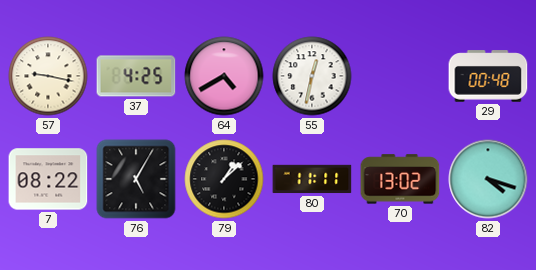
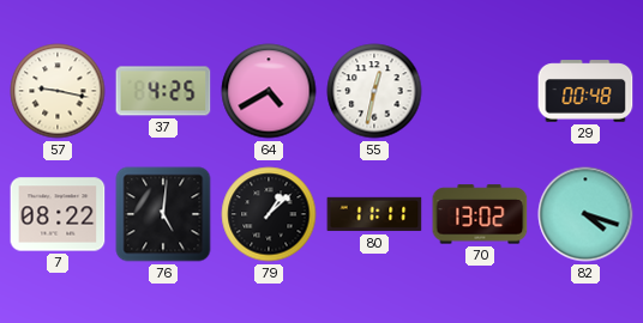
76: 5:05 -> 5:01 (163, 214)
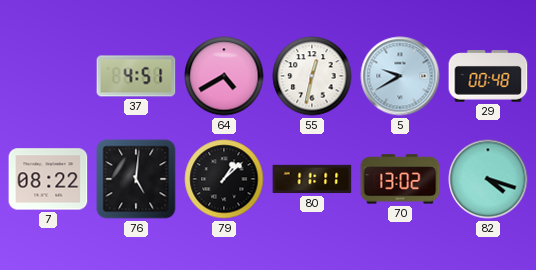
57: 9:17 -> none (58, 91)
37: 4:25 -> 4:51 (136, 76)
5: none -> 9:40 (400, 76)
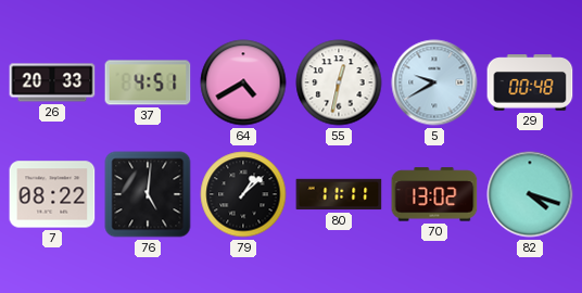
26: none -> 20:33 (52, 82)
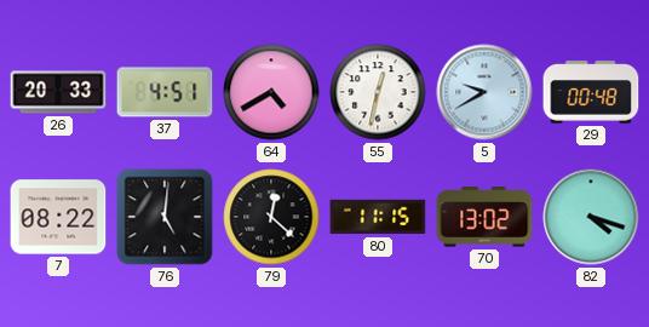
79: 1:08 -> 12:22 (271, 217)
80: 11:11 -> 11:15 (378, 217)
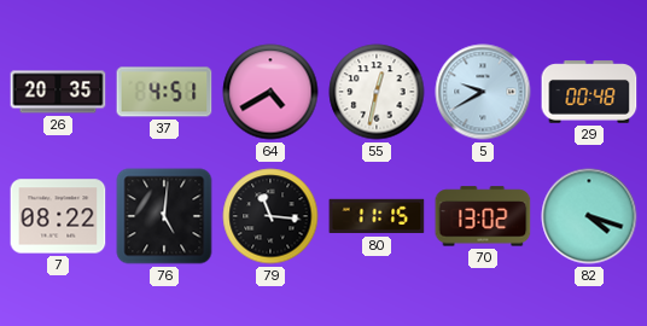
26: 20:33 -> 20:35 (58, 92)
79: 12:22 -> 11:16 (270, 216)
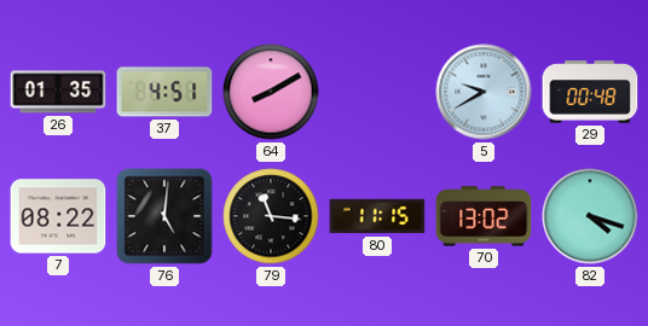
26: 20:35 -> 01:35 (58, 92)
64: 4:40 -> 8:10 (271, 92)
55: 12:32 -> none (377, 92)
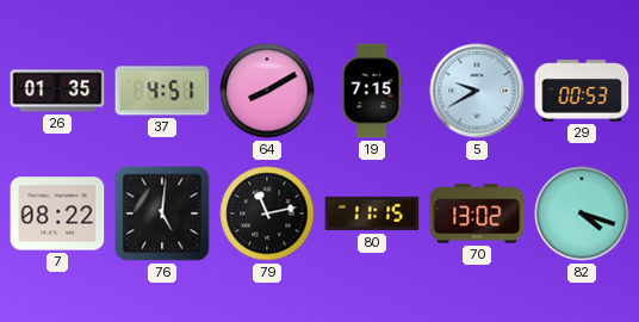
19: none -> 7:15 (372, 91)
29: 00:48 -> 00:53 (582, 91)
79: 11:16 -> 11:13 (267, 213)
